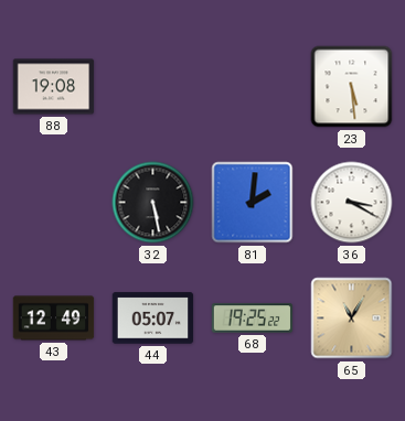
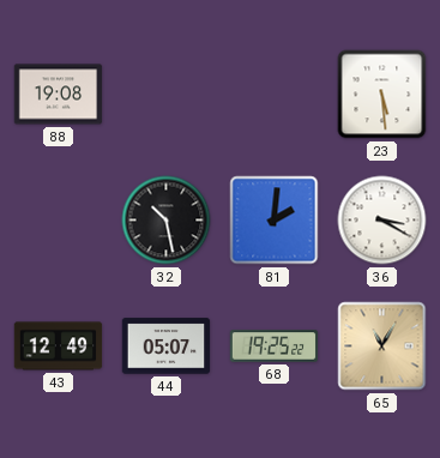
32: 5:28 -> 10:28 (167, 221)
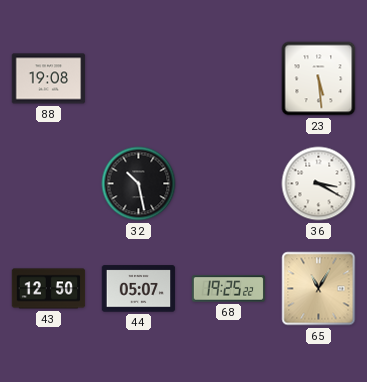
81: 2:01 -> none (275, 221)
43: 12:49 -> 12:50 (49, 289)
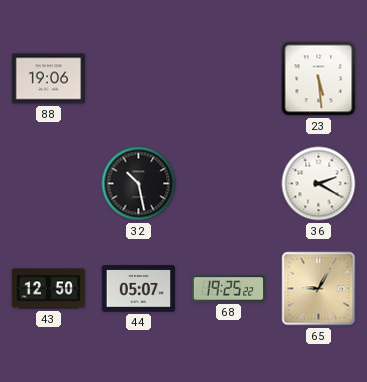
88: 19:08 -> 19:06 (49, 79)
36: 3:20 -> 2:20 (319, 184)
65: 11:05 -> 9:05 (319, 289)
